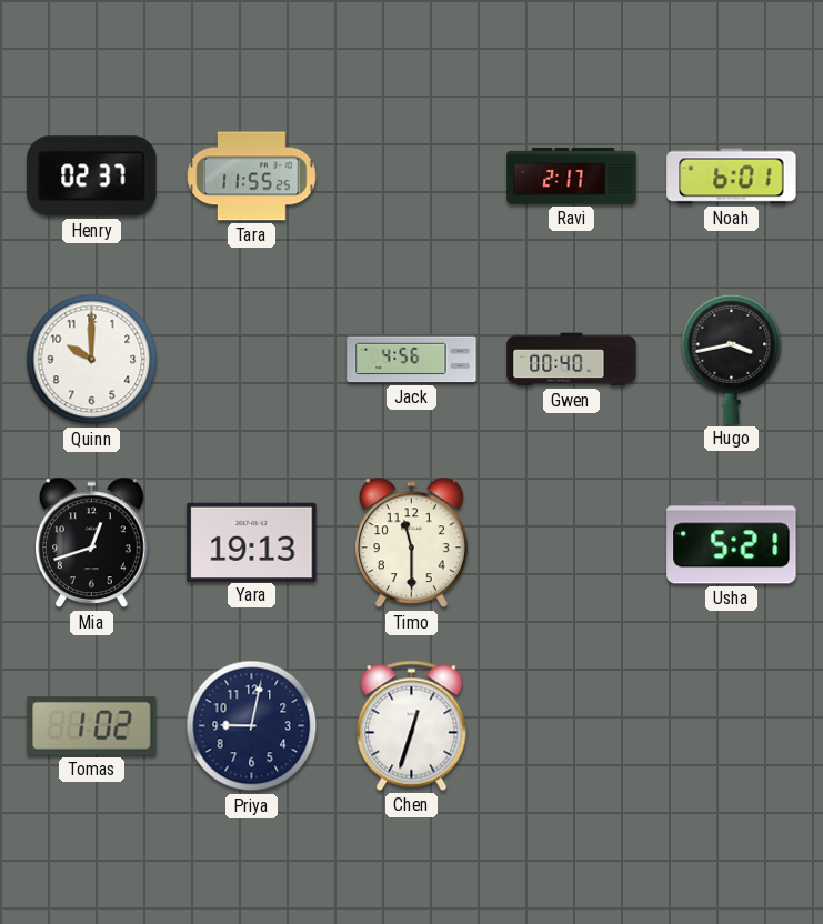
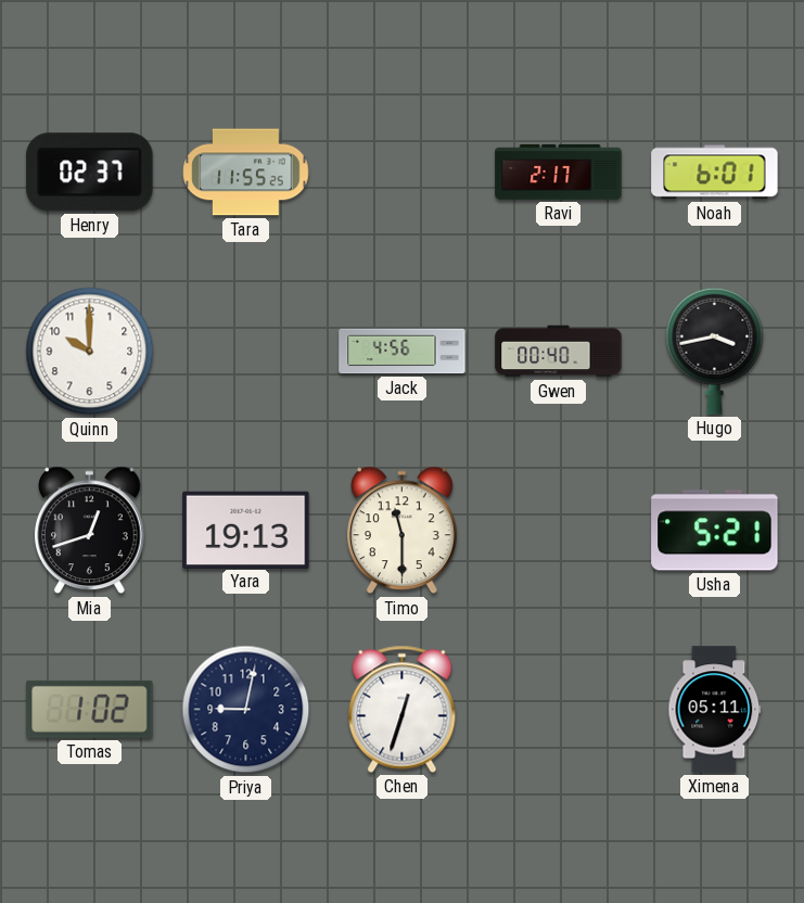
Ximena: none -> 05:11 (715, 710)
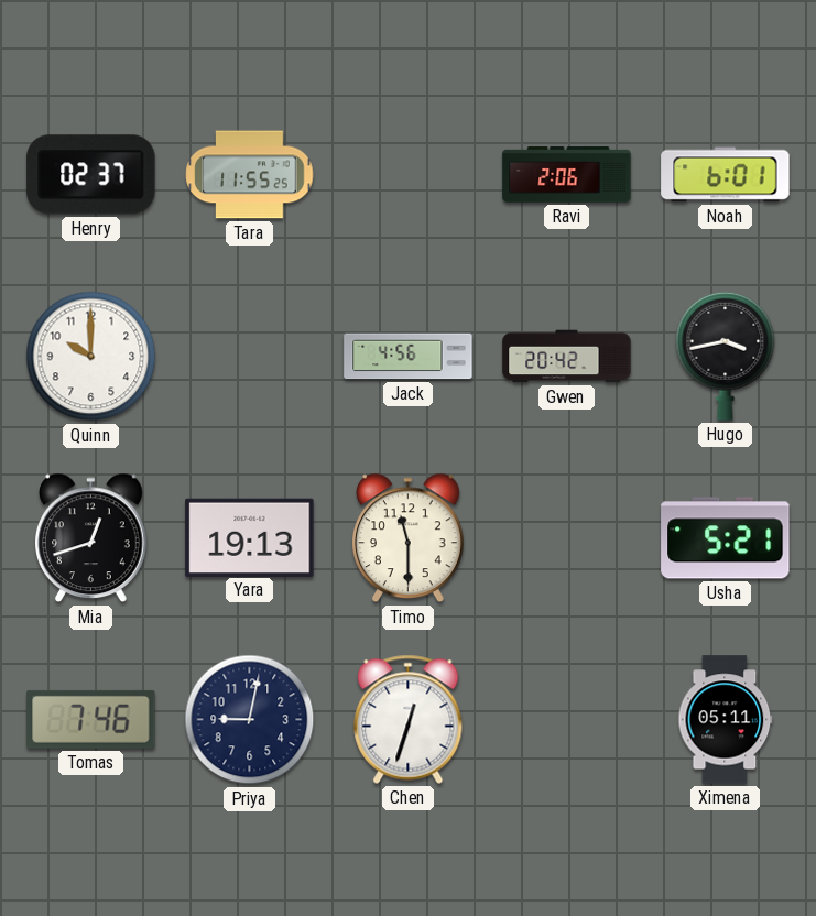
Ravi: 2:17 -> 2:06 (567, 175)
Gwen: 00:40 -> 20:42 (567, 357)
Tomas: 1:02 -> 7:46 (91, 719)
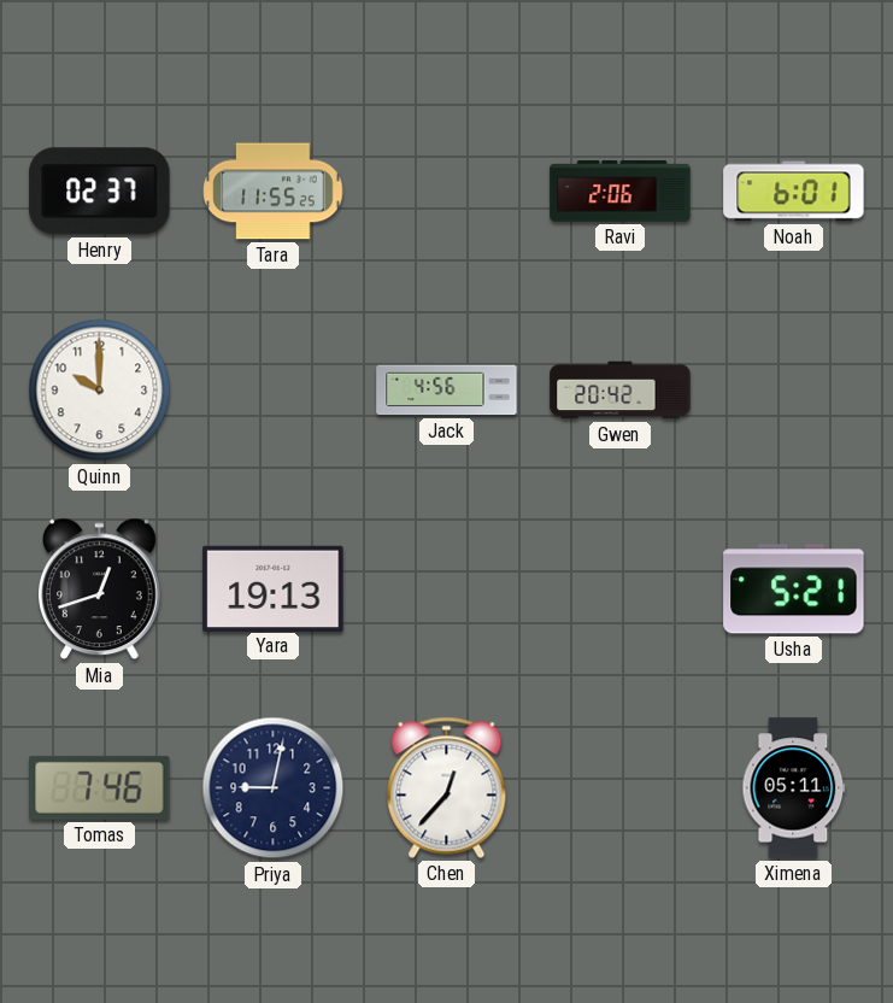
Hugo: 3:43 -> none (726, 356)
Timo: 11:30 -> none (409, 538)
Chen: 12:33 -> 12:37 (447, 787)
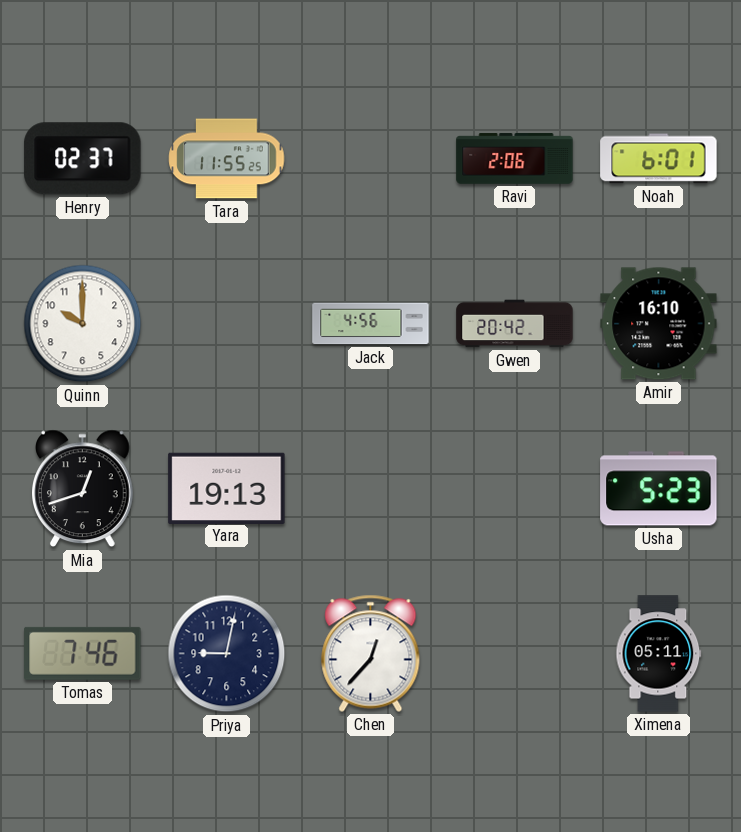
Amir: none -> 16:10 (659, 324)
Usha: 5:21 -> 5:23 (659, 489)
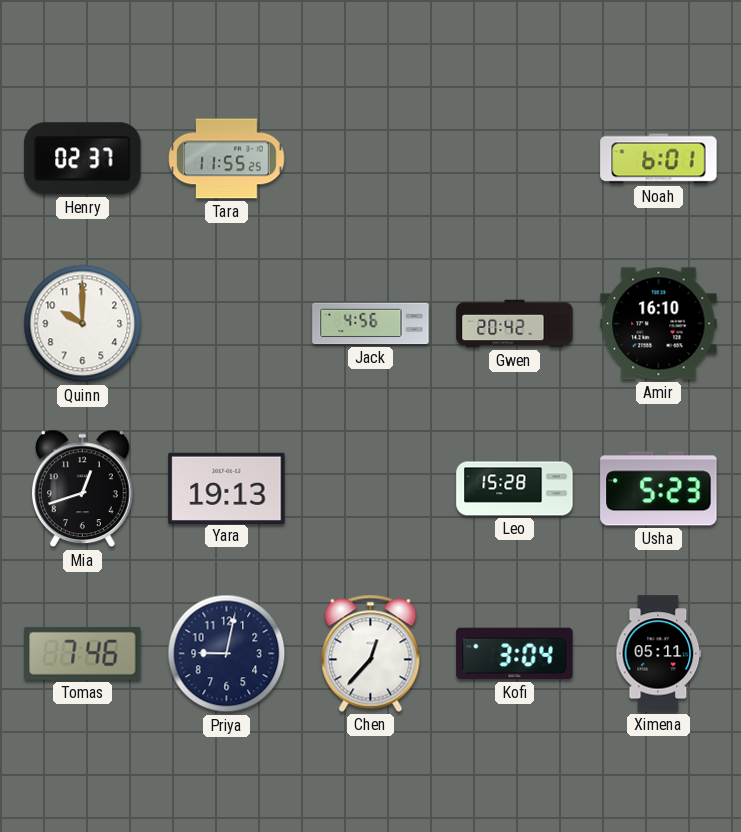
Ravi: 2:06 -> none (515, 159)
Leo: none -> 15:28 (515, 489)
Kofi: none -> 3:04 (515, 654)
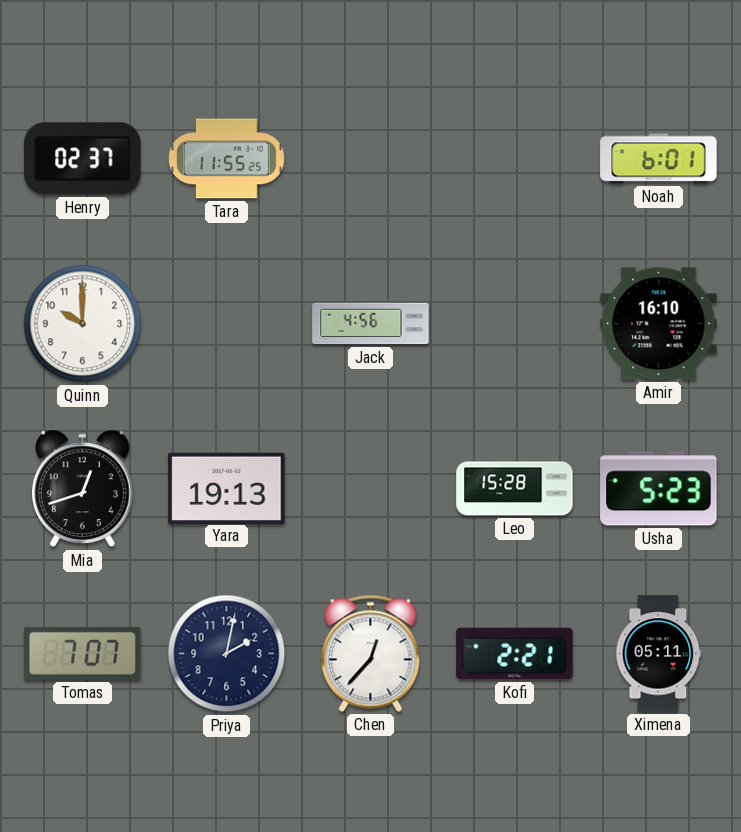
Gwen: 20:42 -> none (515, 324)
Tomas: 7:46 -> 7:07 (83, 653)
Priya: 9:02 -> 2:02 (227, 654)
Kofi: 3:04 -> 2:21 (515, 654)
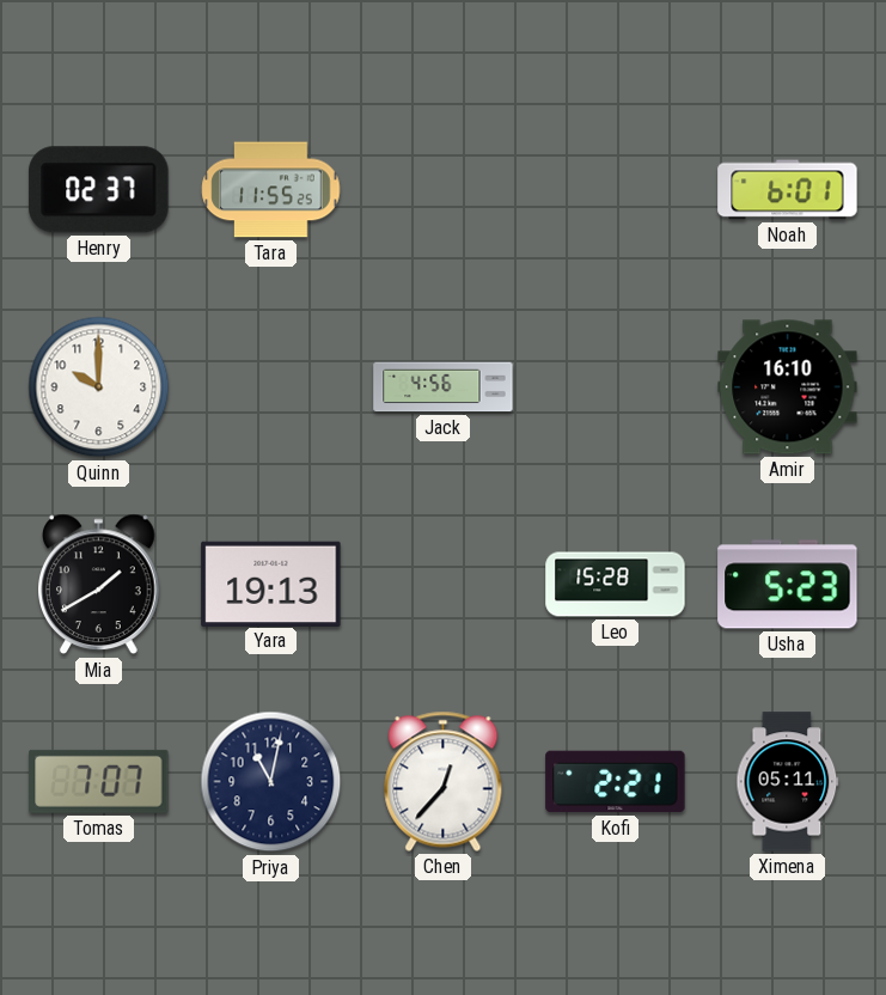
Mia: 12:42 -> 1:40 (99, 585)
Priya: 2:02 -> 11:02 (271, 782)
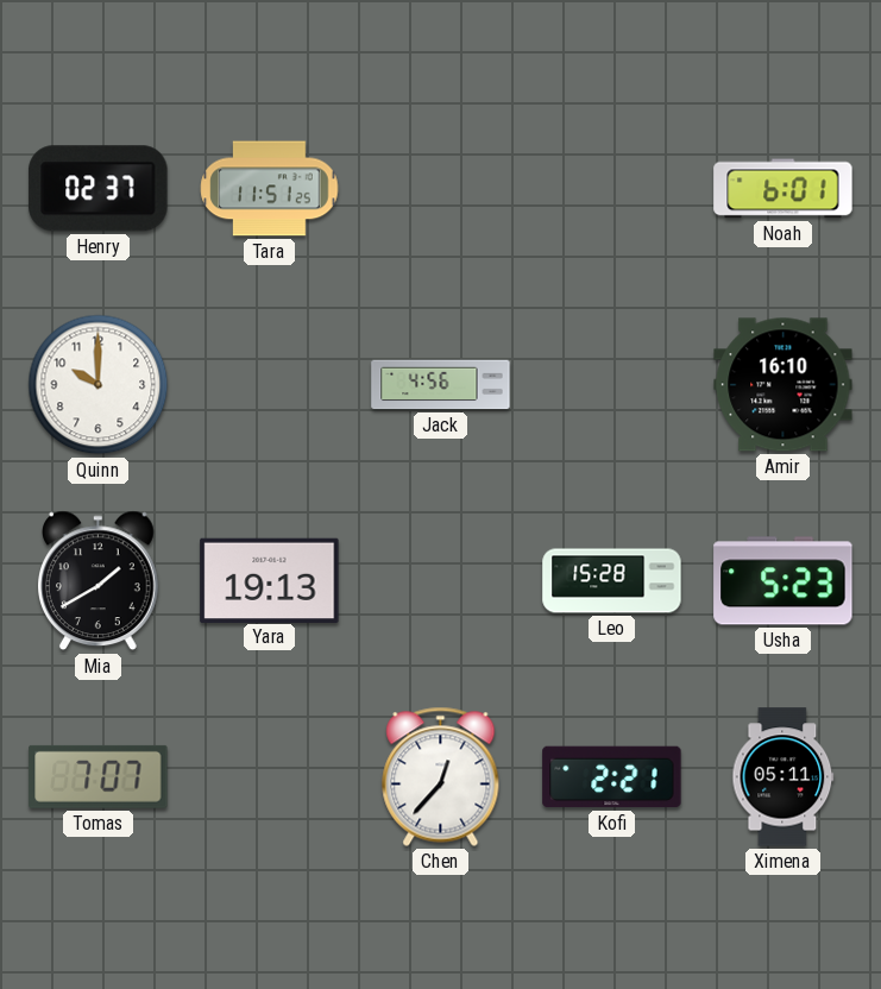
Tara: 11:55 -> 11:51 (270, 189)
Priya: 11:02 -> none (271, 782)
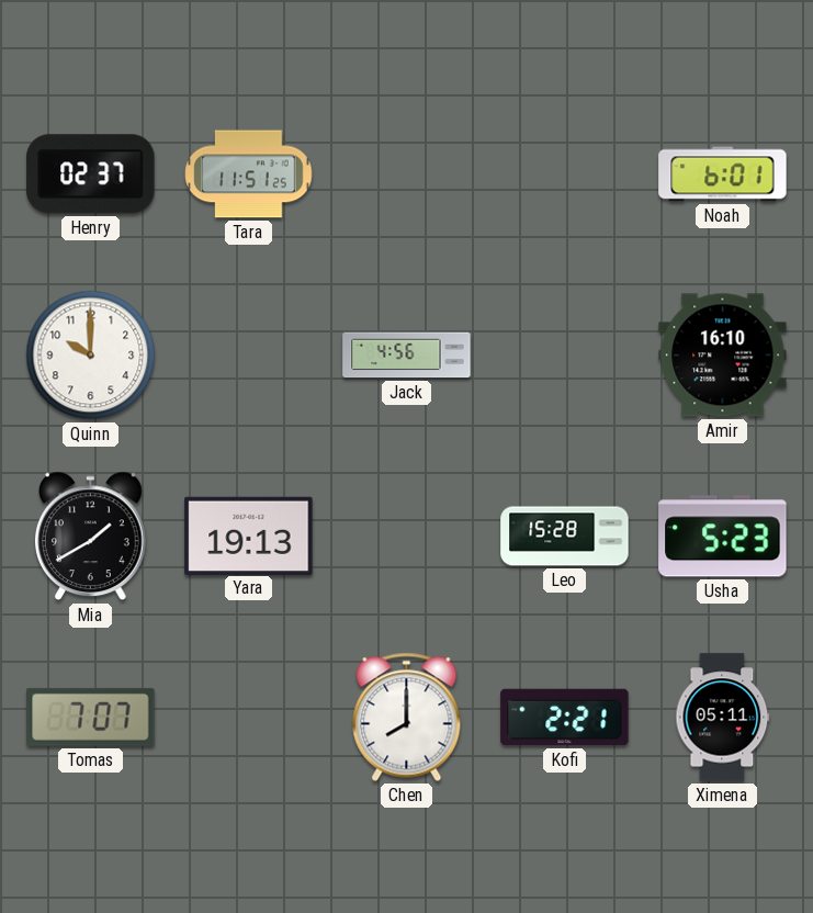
Chen: 12:37 -> 8:00 (407, 717)
